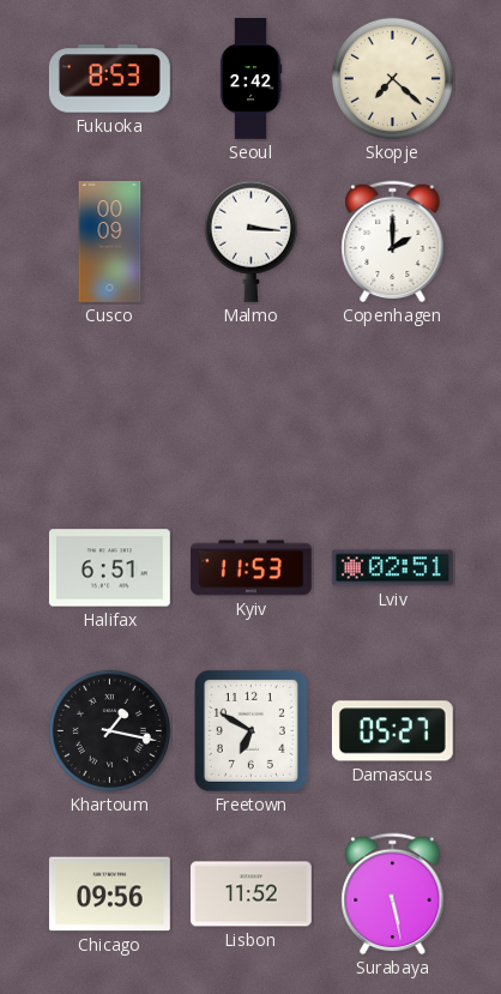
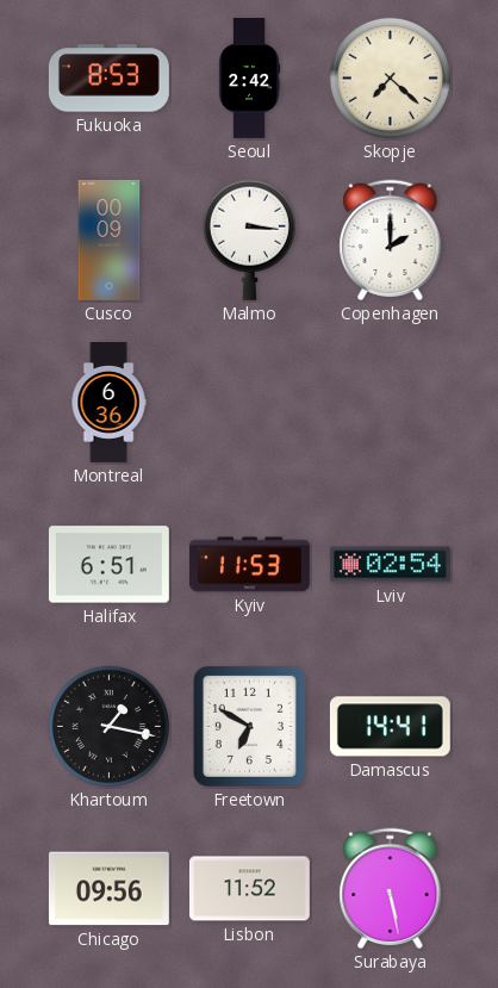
Montreal: none -> 6:36 (108, 403)
Lviv: 02:51 -> 02:54 (390, 565)
Damascus: 05:27 -> 14:41 (390, 727)
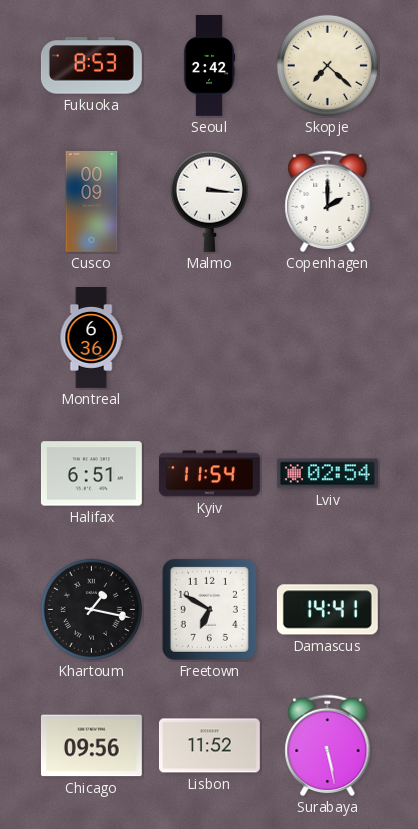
Kyiv: 11:53 -> 11:54 (209, 474)
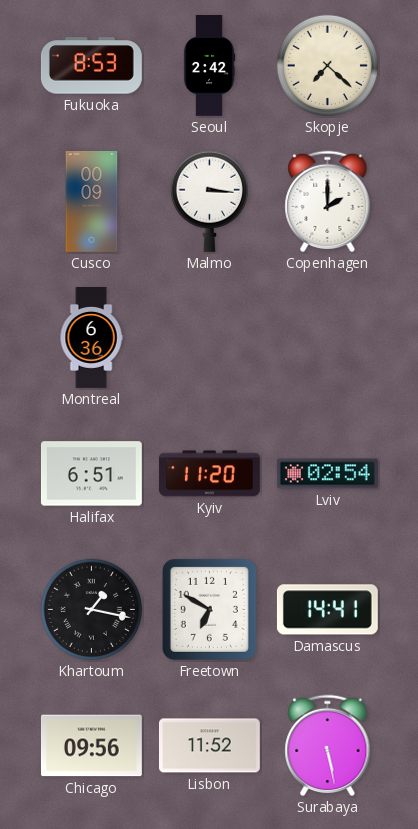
Kyiv: 11:54 -> 11:20 (209, 474)
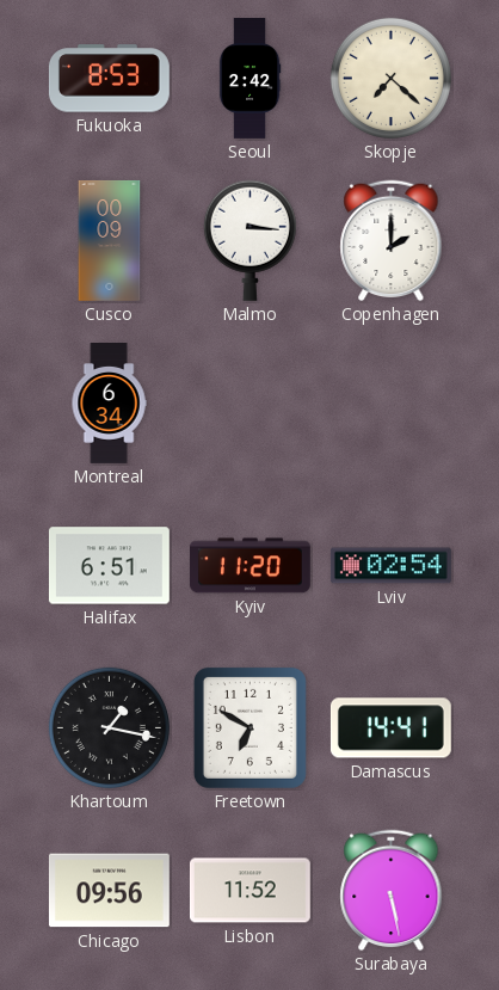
Montreal: 6:36 -> 6:34 (109, 404)
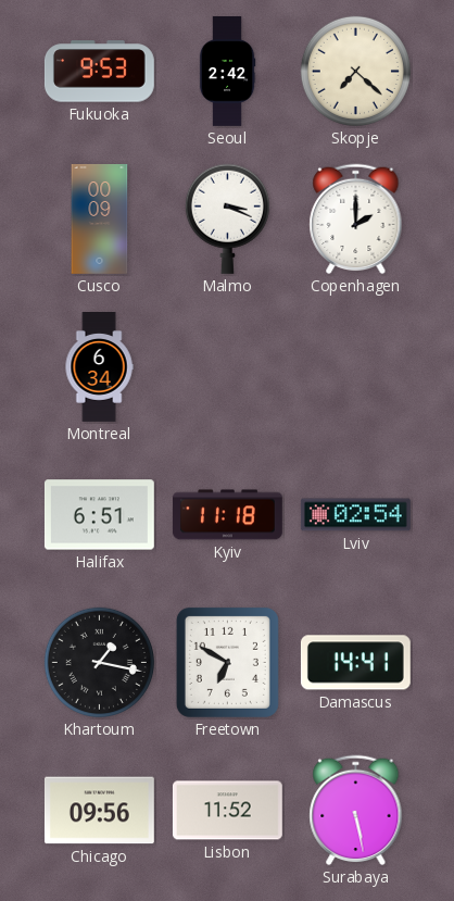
Fukuoka: 8:53 -> 9:53 (99, 72)
Malmo: 3:16 -> 3:19 (227, 218)
Kyiv: 11:20 -> 11:18 (227, 515)
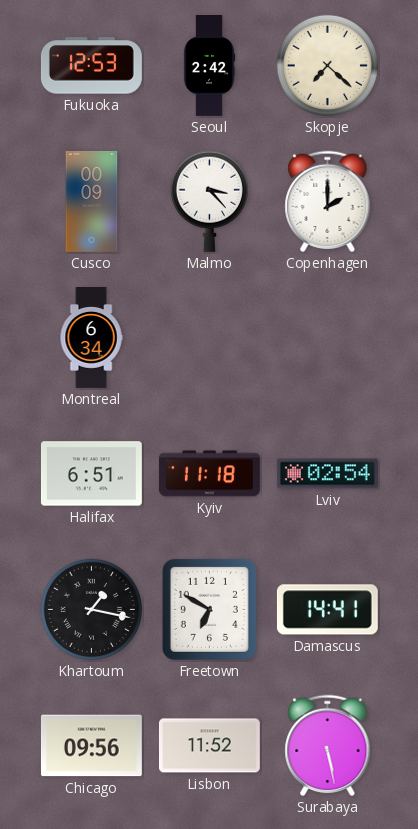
Fukuoka: 9:53 -> 12:53 (91, 66)
Malmo: 3:19 -> 3:23 (209, 201)
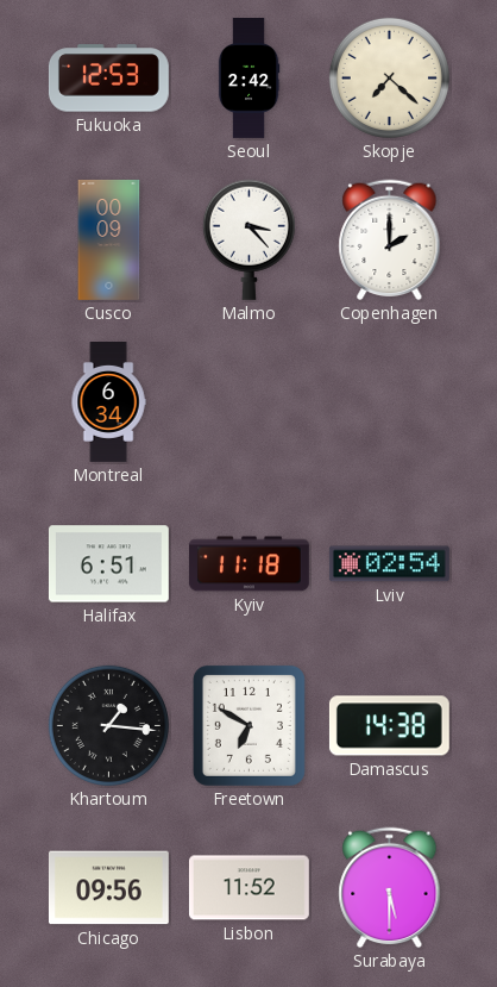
Khartoum: 1:17 -> 1:16 (108, 725)
Damascus: 14:41 -> 14:38 (389, 726)
Surabaya: 5:28 -> 5:30 (390, 888)
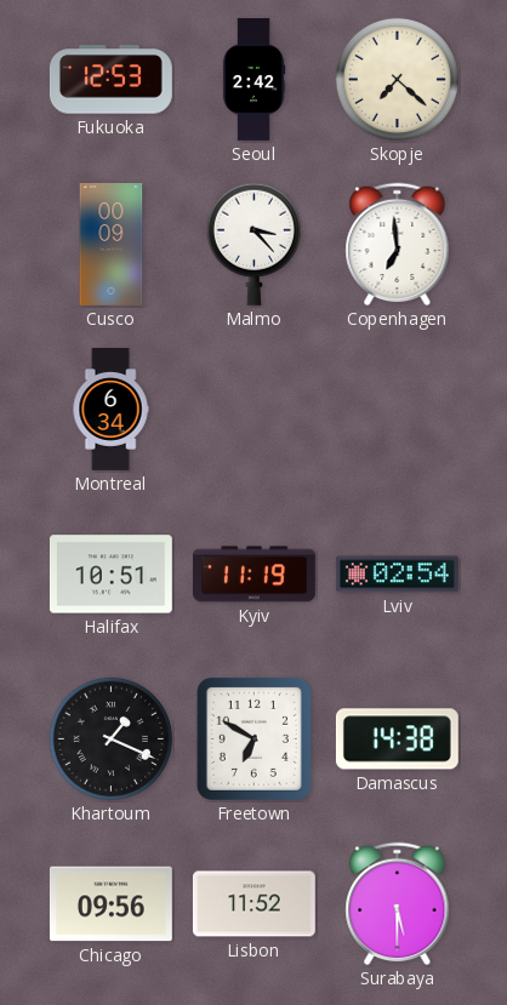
Copenhagen: 2:00 -> 6:59 (398, 245)
Halifax: 6:51 -> 10:51 (110, 575)
Kyiv: 11:18 -> 11:19 (253, 575)
Khartoum: 1:16 -> 1:19 (110, 738)
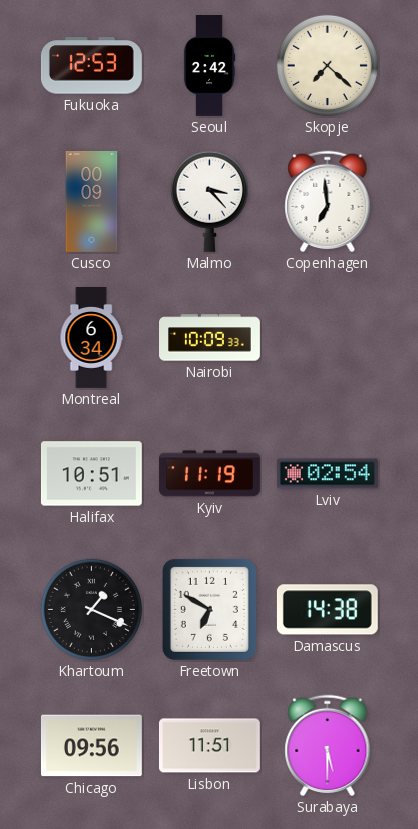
Nairobi: none -> 10:09 (210, 338)
Lisbon: 11:52 -> 11:51 (209, 746)
